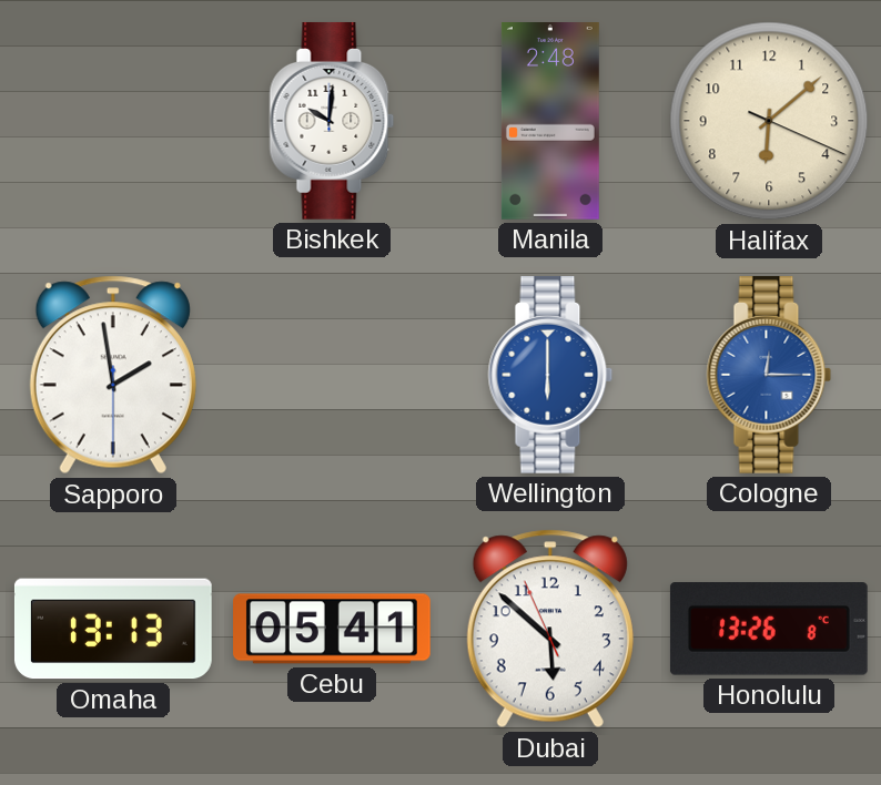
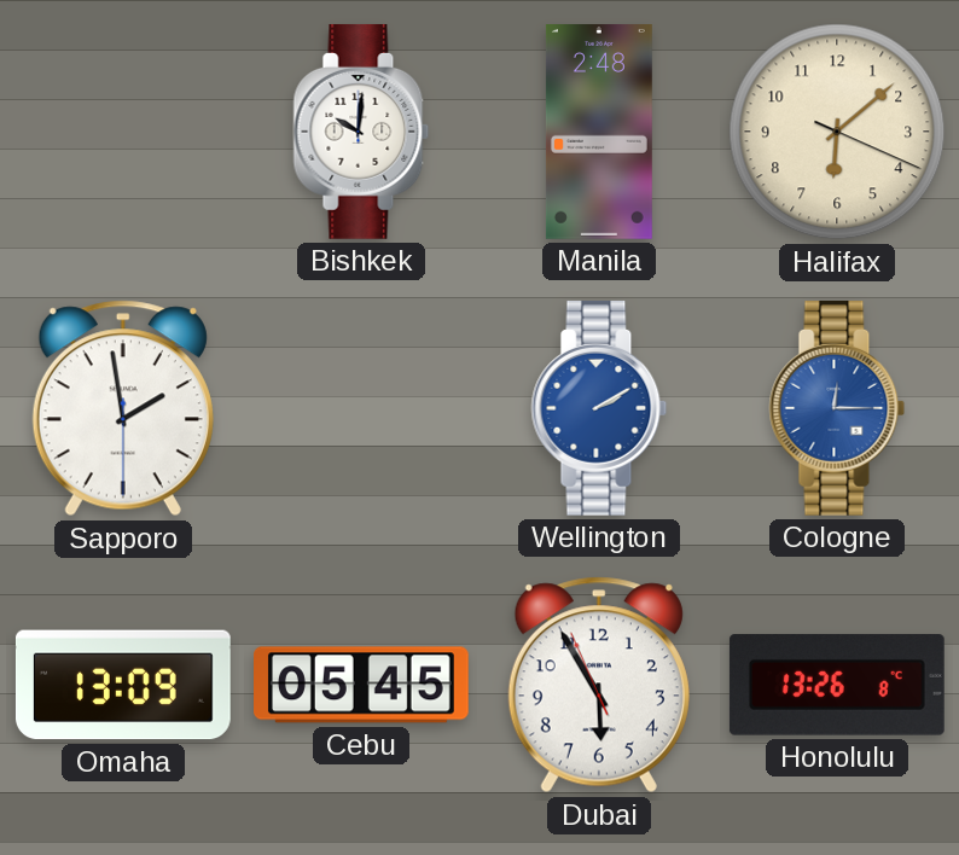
Wellington: 6:00 -> 2:10 (599, 408)
Omaha: 13:13 -> 13:09 (123, 685)
Cebu: 05:41 -> 05:45 (362, 685)
Dubai: 5:51 -> 5:54 (599, 685)
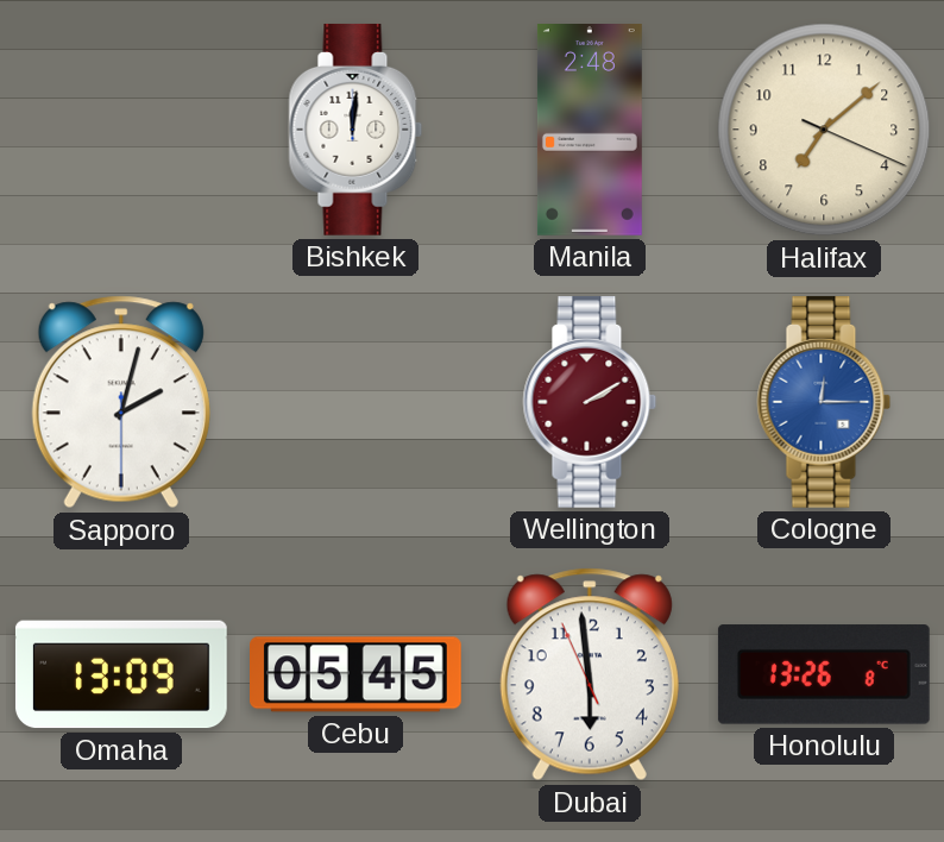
Bishkek: 10:01 -> 12:01 (355, 130)
Halifax: 6:08 -> 7:08 (824, 130)
Sapporo: 1:58 -> 2:02 (121, 402)
Wellington dial: blue -> burgundy (590, 402)
Dubai: 5:54 -> 5:58 (590, 674)
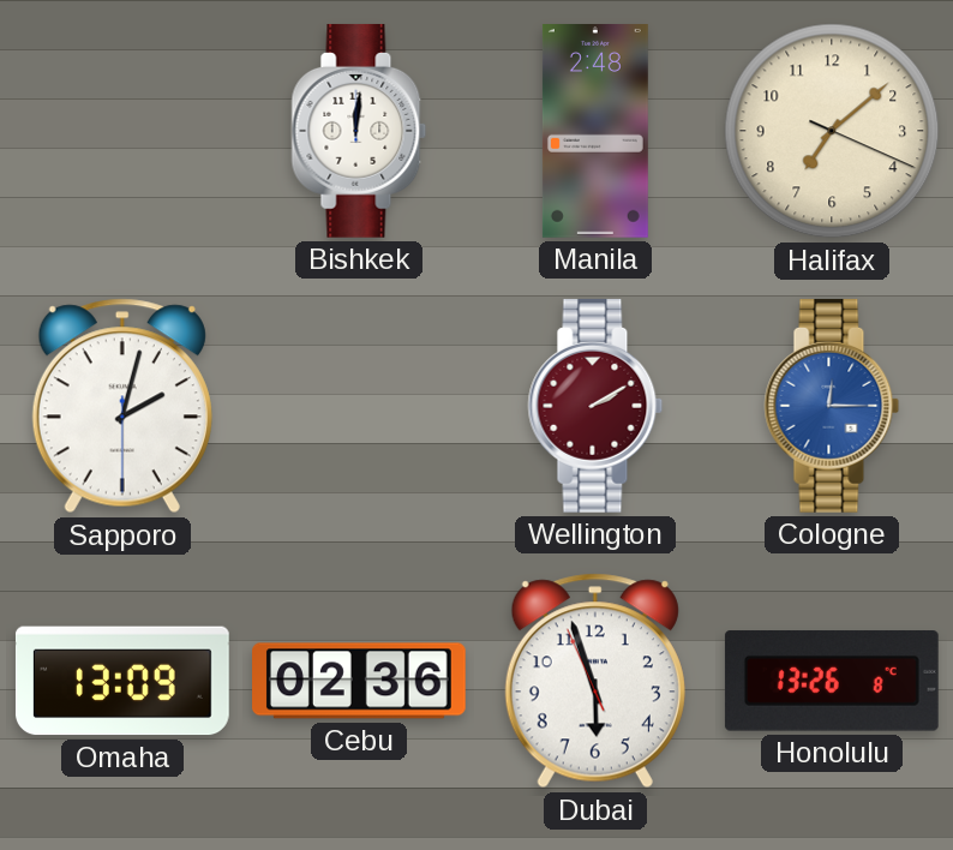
Cebu: 05:45 -> 02:36 (360, 681)
Dubai: 5:58 -> 5:56 (595, 681)
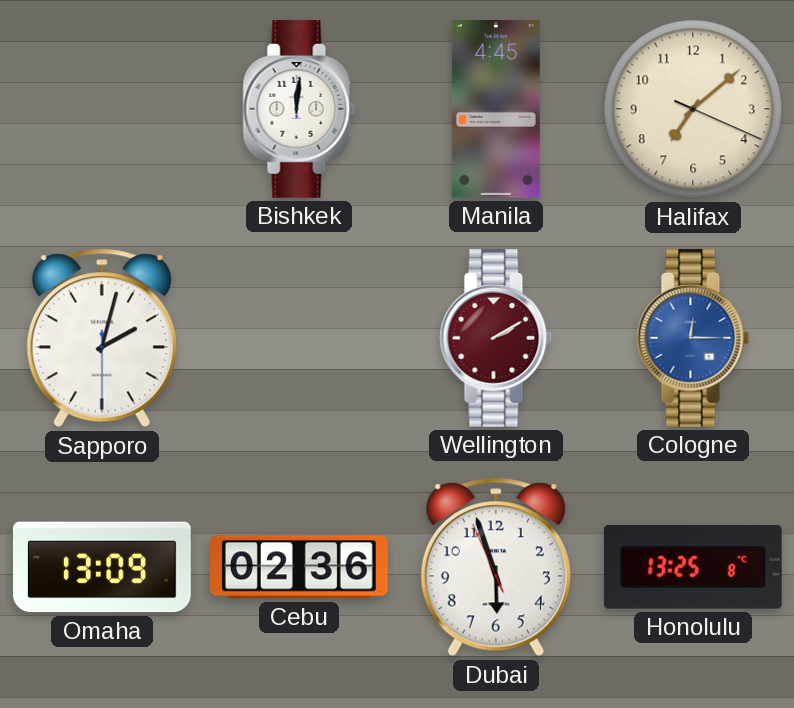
Manila: 2:48 -> 4:45 (496, 110)
Honolulu: 13:26 -> 13:25 (693, 567)
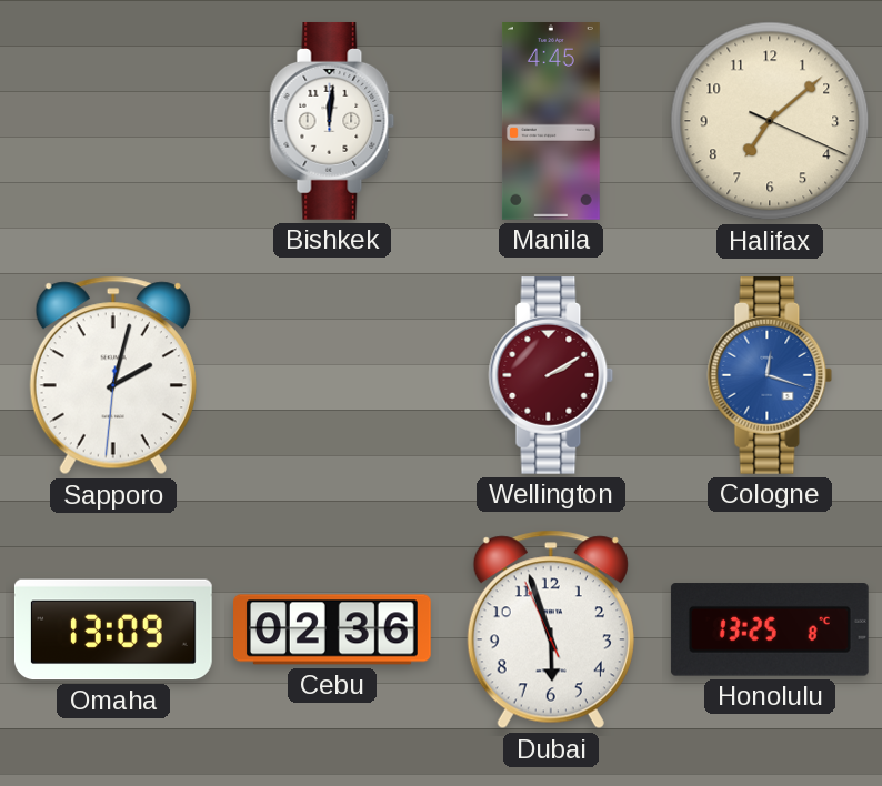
Sapporo: 2:02:30 -> 2:02:31 (113, 375)
Cologne: 12:15 -> 12:18 (770, 375)
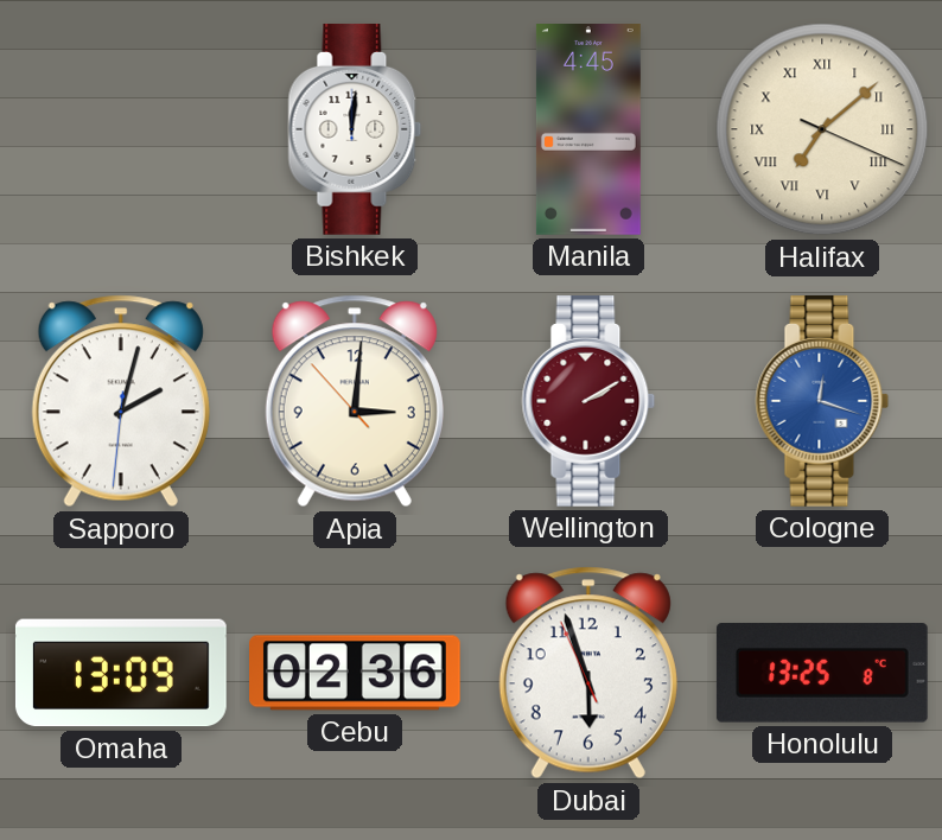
Halifax numerals: Arabic -> Roman (822, 129)
Apia: none -> 3:00 (355, 401)
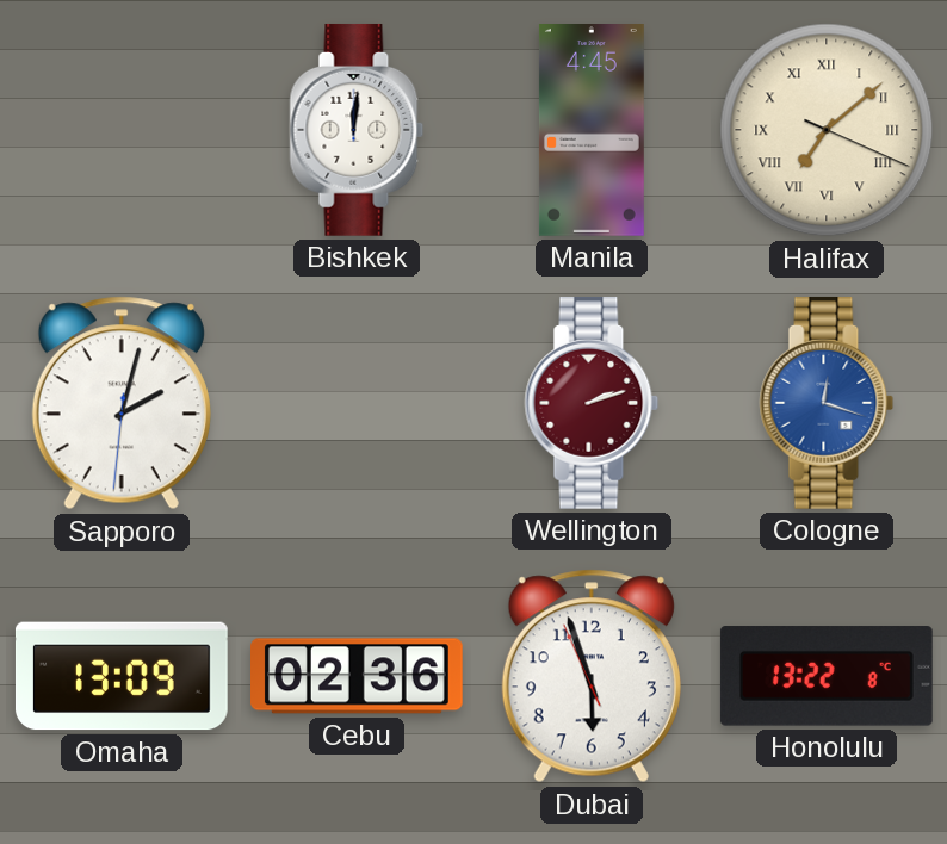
Apia: 3:00 -> none (355, 401)
Wellington: 2:10 -> 2:12 (592, 403)
Honolulu: 13:25 -> 13:22 (827, 676)
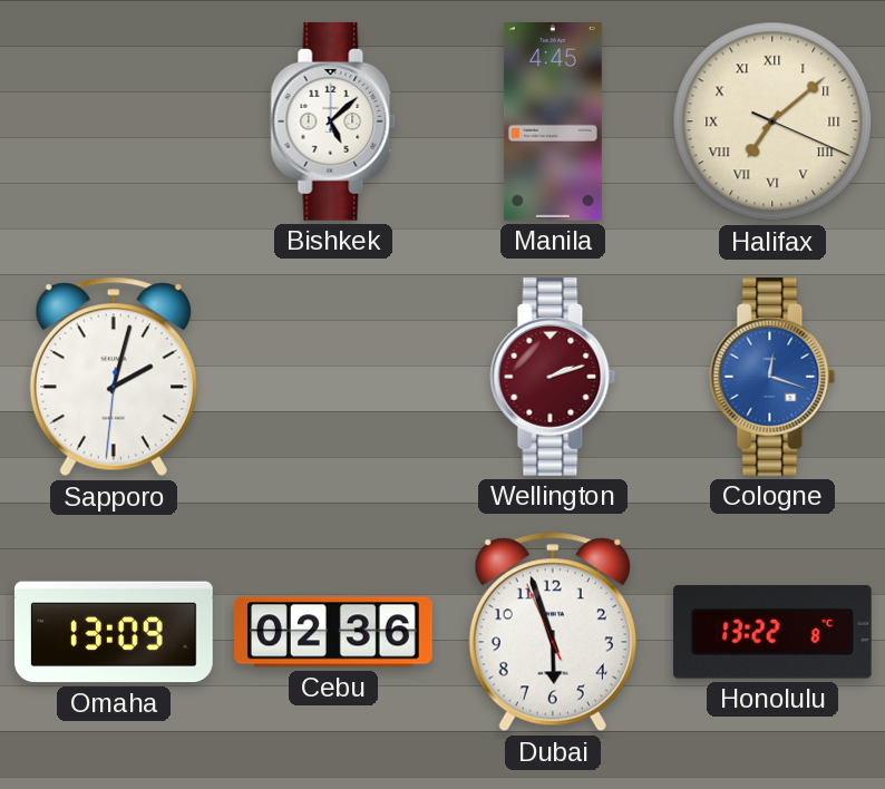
Bishkek: 12:01 -> 5:08 (333, 121)
